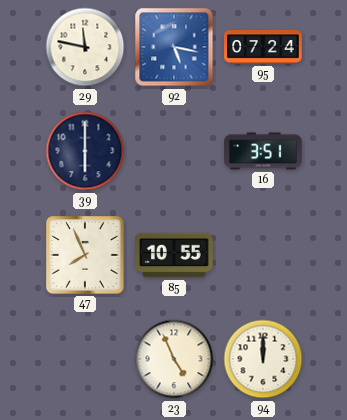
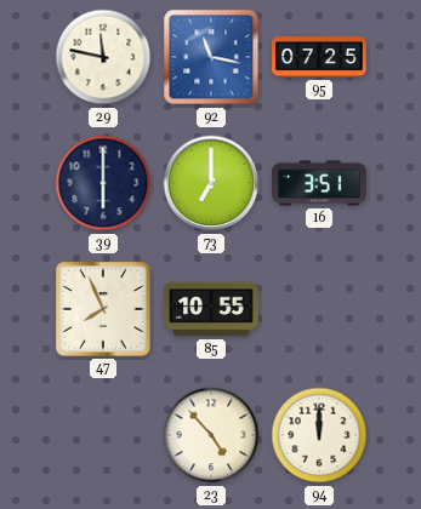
92: 5:17 -> 11:17 (211, 57)
95: 07:24 -> 07:25 (319, 58)
73: none -> 7:00 (211, 183)
23: 4:56 -> 4:53 (211, 435)
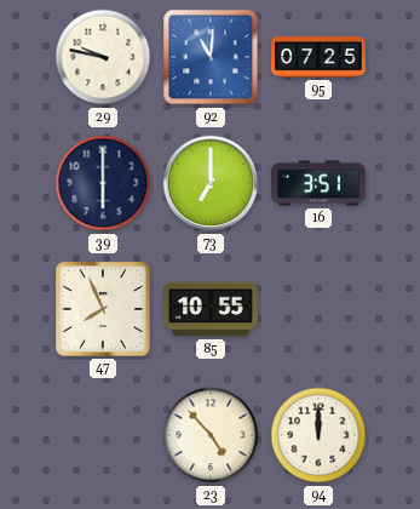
29: 11:47 -> 9:47 (103, 57)
92: 11:17 -> 11:01 (211, 57)
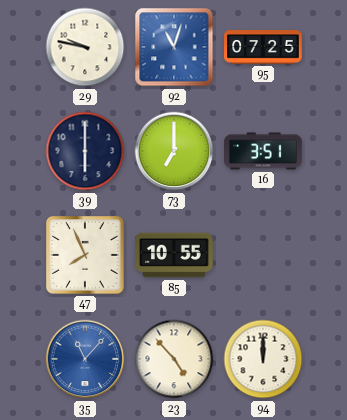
92: 11:01 -> 11:03 (174, 47)
35: none -> 11:07 (85, 359)
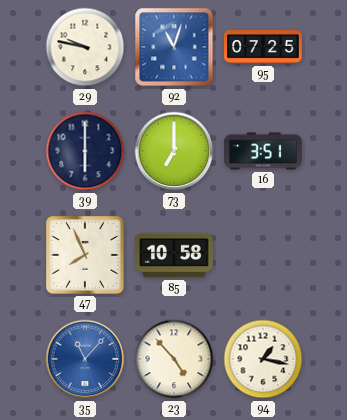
85: 10:55 -> 10:58 (174, 255)
94: 12:00 -> 1:17 (263, 359)
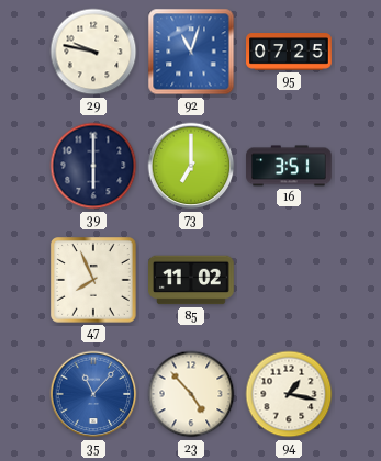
85: 10:58 -> 11:02 (191, 280)
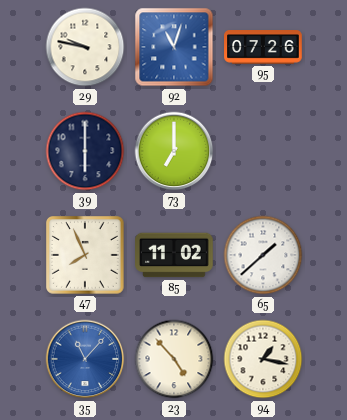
95: 07:25 -> 07:26 (263, 48)
16: 3:51 -> none (289, 166)
65: none -> 1:38 (263, 255)
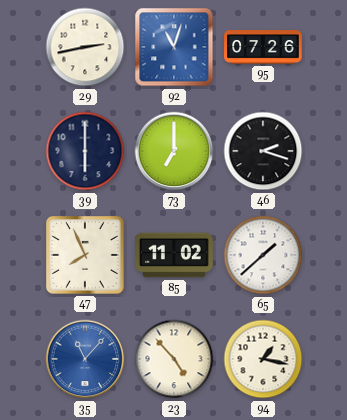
29: 9:47 -> 2:43 (85, 47)
46: none -> 2:18 (263, 151)
